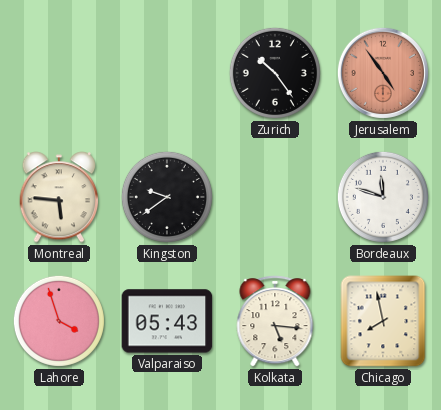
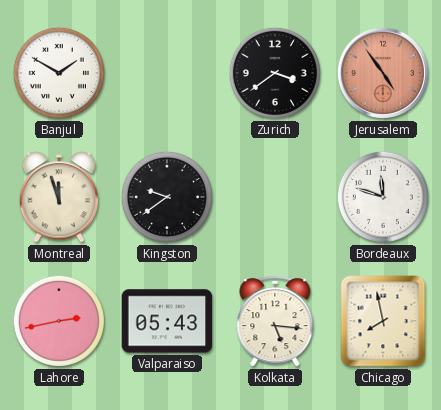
Banjul: none -> 1:50 (59, 73)
Zurich: 10:24 -> 3:39 (275, 73)
Montreal: 5:46 -> 11:57 (59, 197)
Lahore: 3:57 -> 2:43 (59, 321)
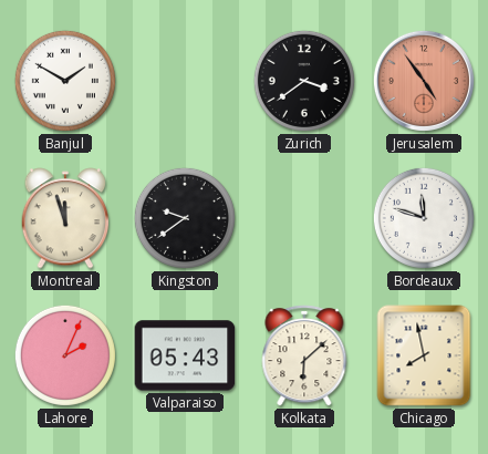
Lahore: 2:43 -> 2:04 (65, 355)
Kolkata: 5:16 -> 6:08 (304, 355)
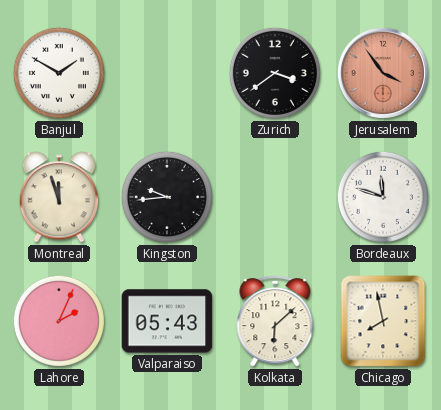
Jerusalem: 4:54 -> 3:54 (383, 73)
Kingston: 9:39 -> 9:44 (167, 197)
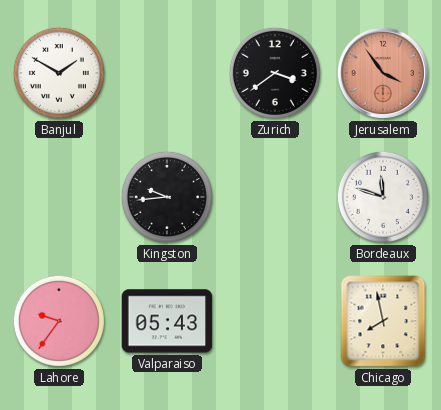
Montreal: 11:57 -> none (59, 197)
Lahore: 2:04 -> 9:36 (59, 321)
Kolkata: 6:08 -> none (275, 321)
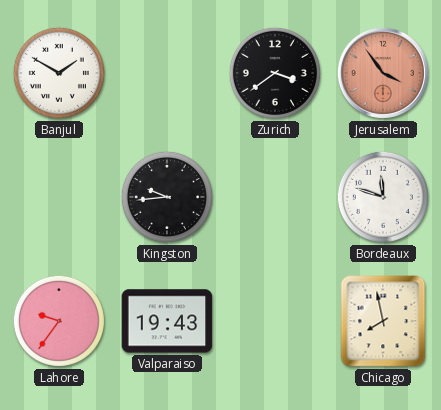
Valparaiso: 05:43 -> 19:43 (167, 321)
